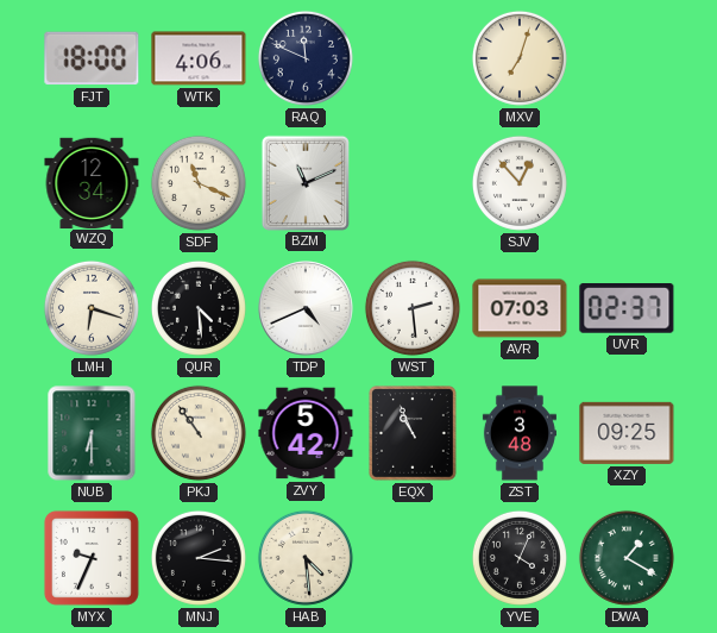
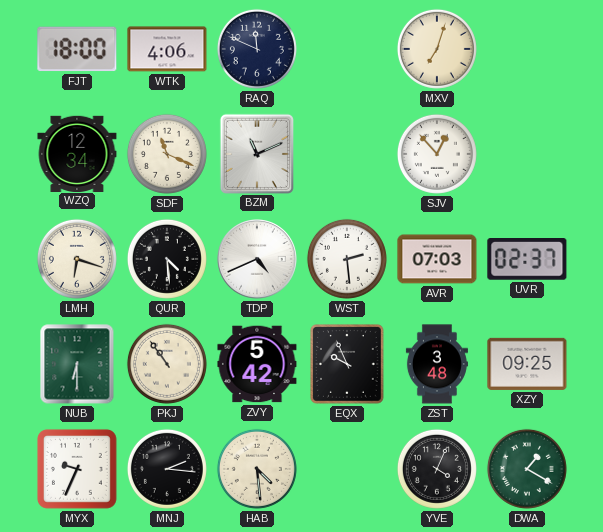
EQX: 10:56 -> 9:56 (348, 365)
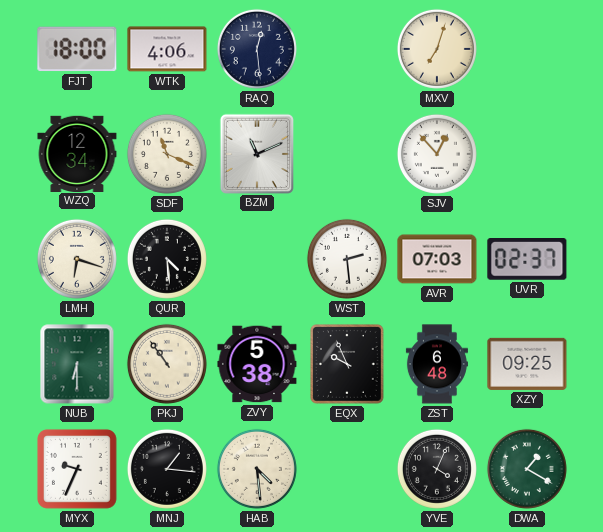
RAQ: 11:49 -> 12:29 (257, 49)
TDP: 4:41 -> none (257, 259)
ZVY: 5:42 -> 5:38 (257, 364)
ZST: 3:48 -> 6:48 (437, 364)
MNJ: 2:16 -> 1:16 (167, 469)
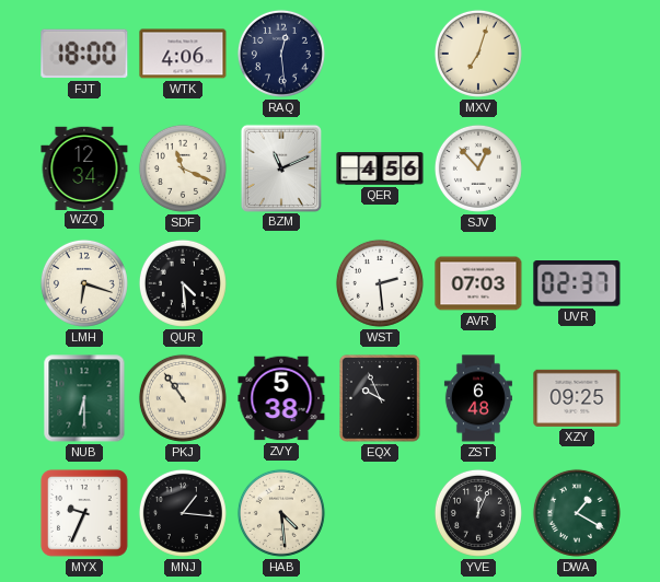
QER: none -> 4:56 (380, 168)
YVE: 4:04 -> 12:04 (478, 513)
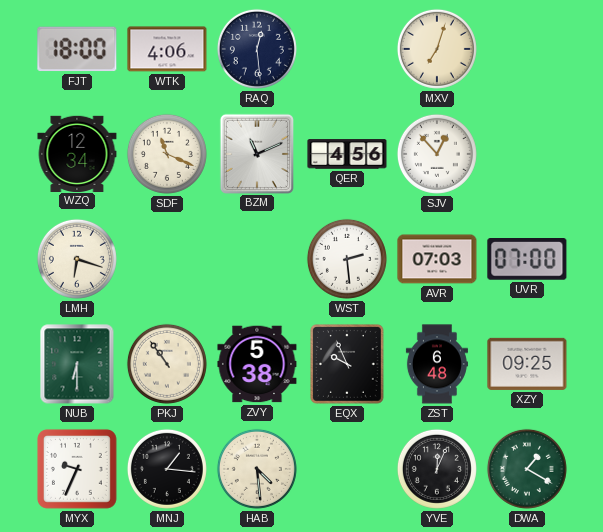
QUR: 4:29 -> none (183, 283)
UVR: 02:37 -> 07:00 (527, 260)
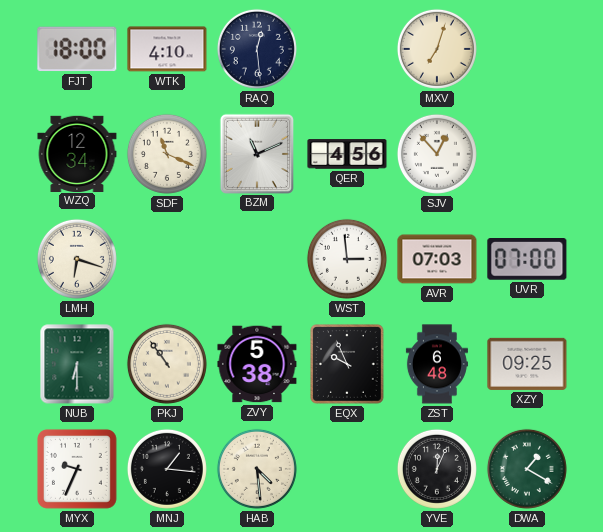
WTK: 4:06 -> 4:10 (167, 49)
WST: 2:29 -> 2:59 (347, 259)
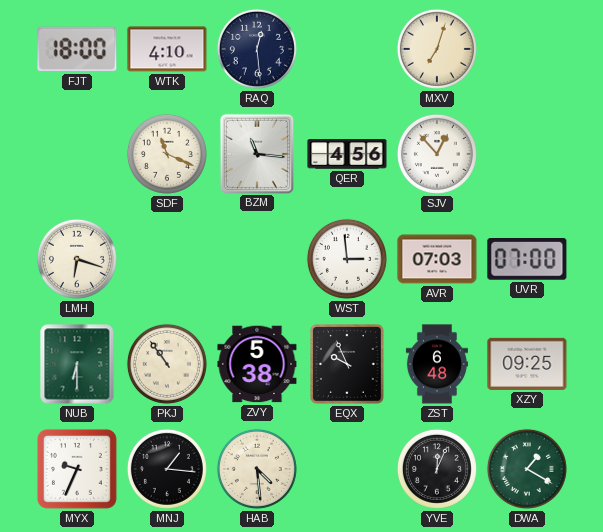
WZQ: 12:34 -> none (77, 153)
BZM: 11:11 -> 11:16 (257, 153)
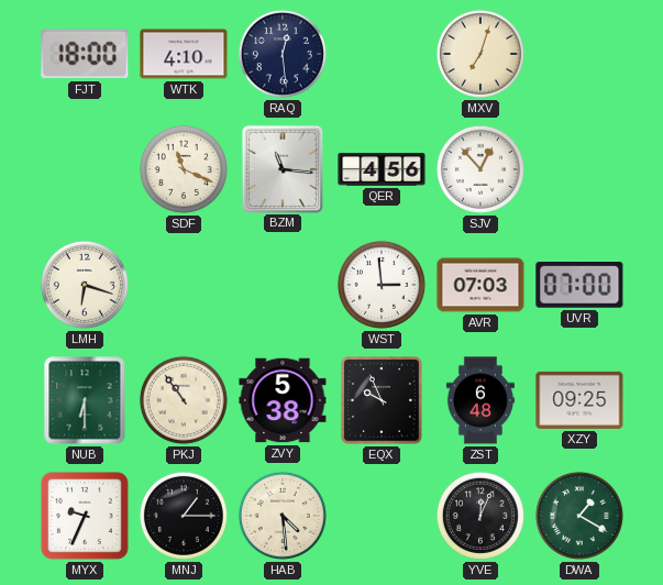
MNJ: 1:16 -> 1:15 (184, 516)
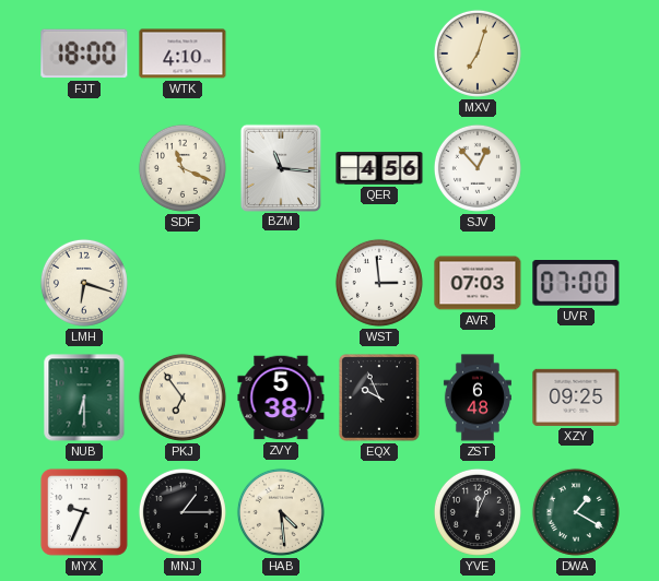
RAQ: 12:29 -> none (283, 54)
PKJ: 10:54 -> 6:54 (183, 398)
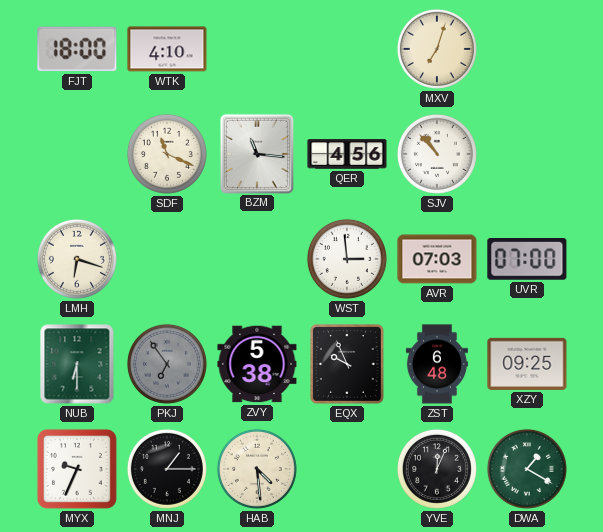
SJV: 12:53 -> 10:53 (437, 154)
PKJ dial: cream -> grey (167, 364)
